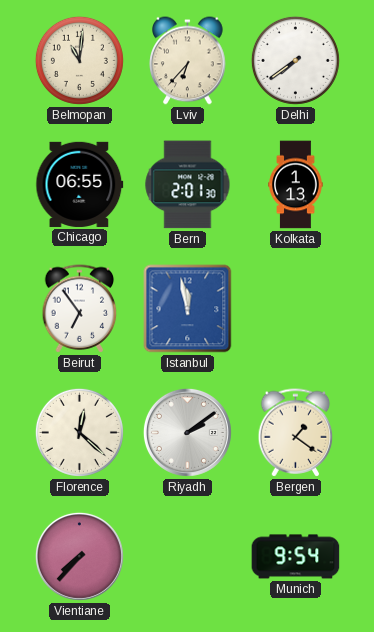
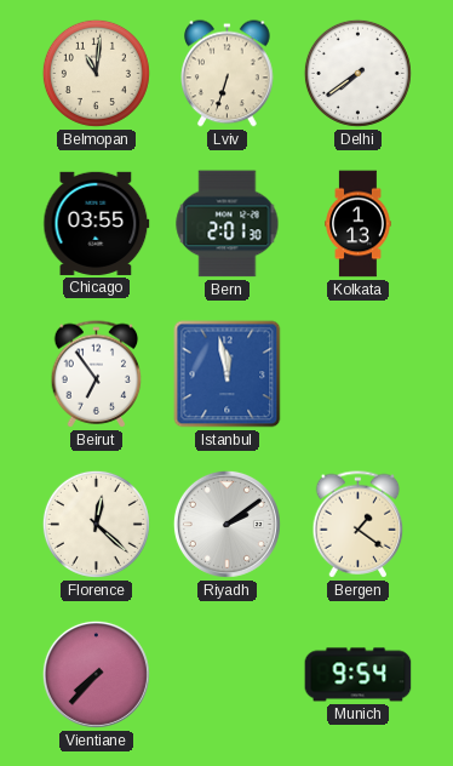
Lviv: 6:37 -> 6:33 (228, 74)
Chicago: 06:55 -> 03:55 (97, 223)
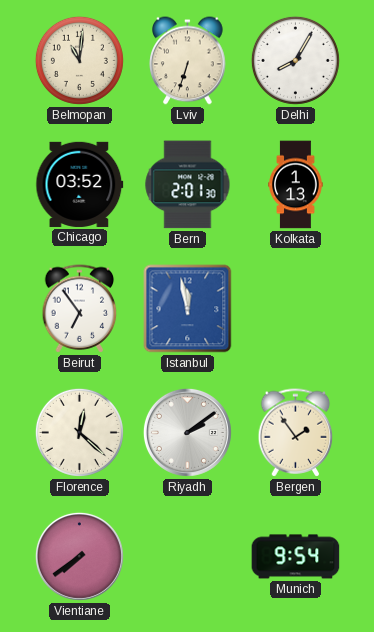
Delhi: 7:39 -> 8:05 (295, 60)
Chicago: 03:55 -> 03:52 (80, 184)
Bergen: 1:21 -> 1:54 (296, 433)
Vientiane: 7:37 -> 7:39 (79, 556)
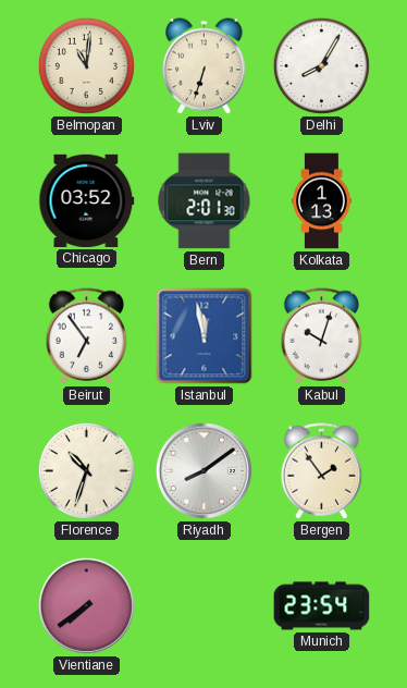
Kabul: none -> 10:03 (322, 336)
Florence: 12:22 -> 10:33 (86, 470)
Riyadh: 2:09 -> 8:09 (203, 470)
Munich: 9:54 -> 23:54 (322, 606)
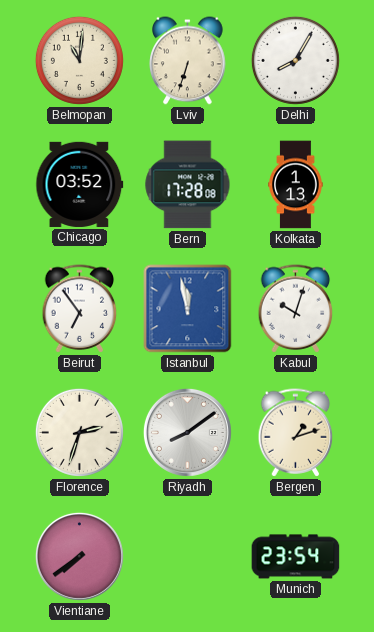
Bern: 2:01 -> 17:28 (188, 185)
Florence: 10:33 -> 2:33 (79, 432)
Bergen: 1:54 -> 1:12 (296, 433)
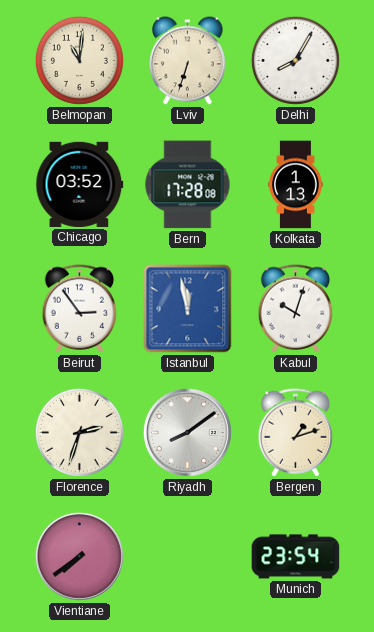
Beirut: 6:54 -> 2:54 (80, 309)
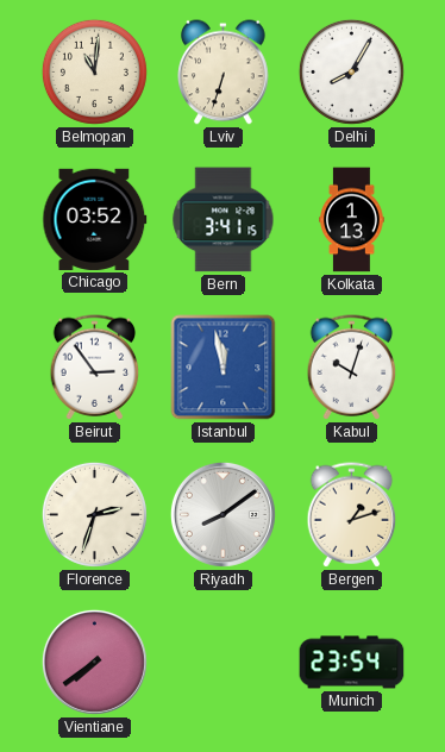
Bern: 17:28 -> 3:41 (224, 220)
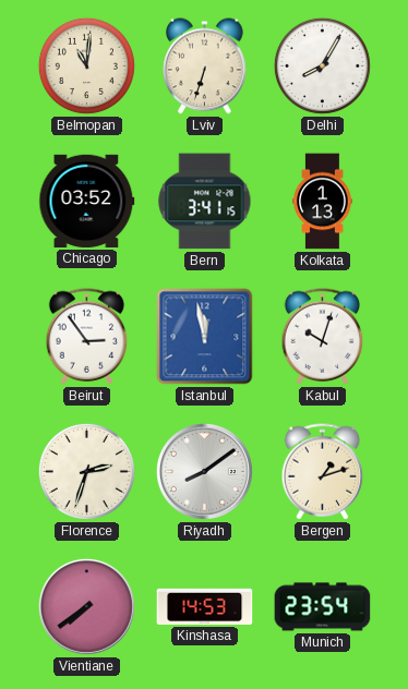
Kinshasa: none -> 14:53 (205, 606)
